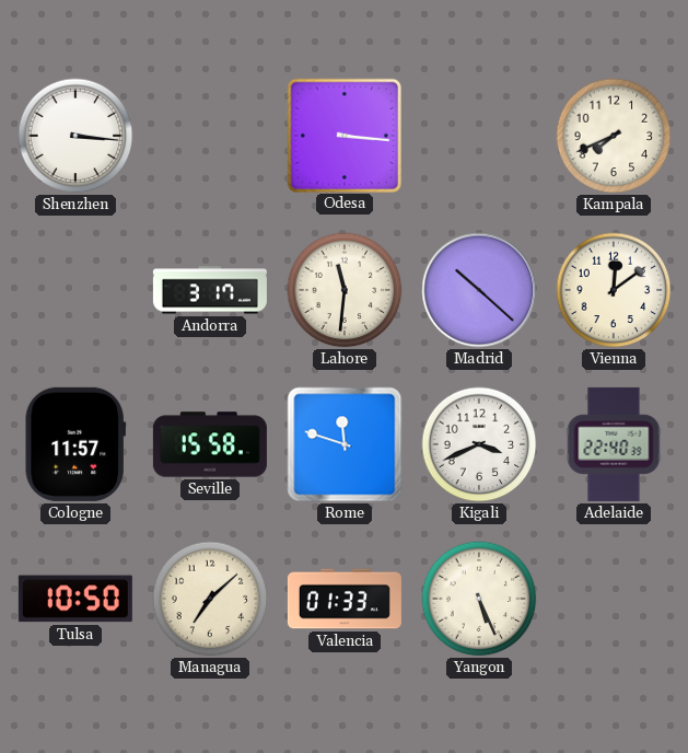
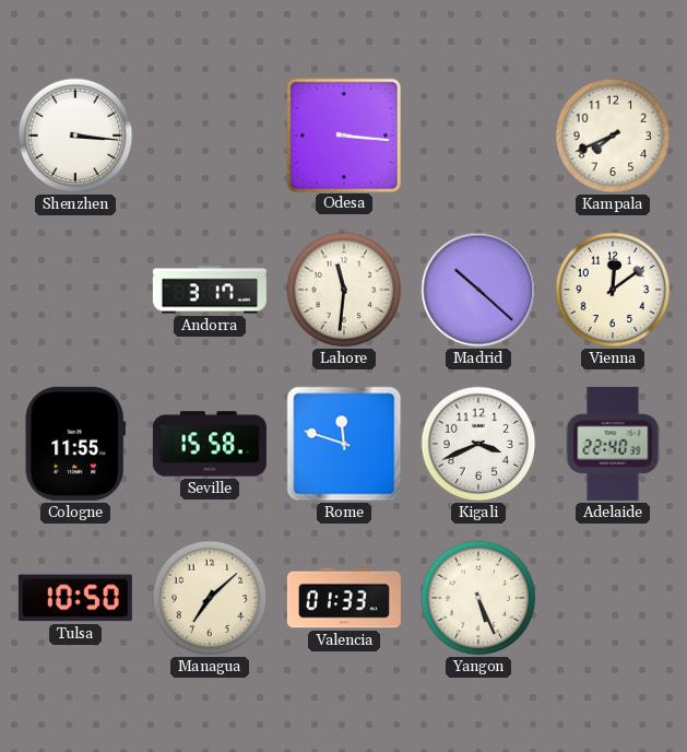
Cologne: 11:57 -> 11:55 (75, 444)
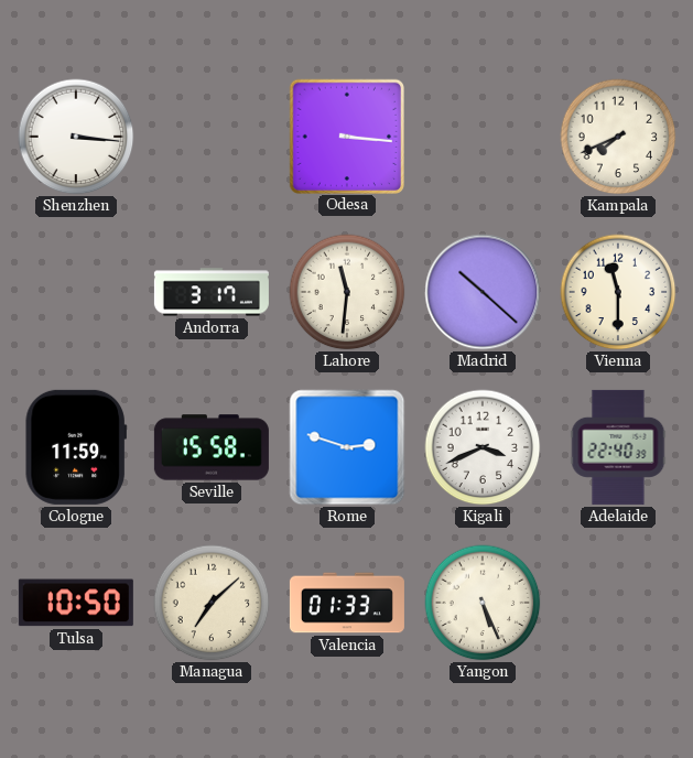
Vienna: 12:09 -> 11:30 (618, 292)
Cologne: 11:55 -> 11:59 (76, 447)
Rome: 11:48 -> 2:48 (347, 447)
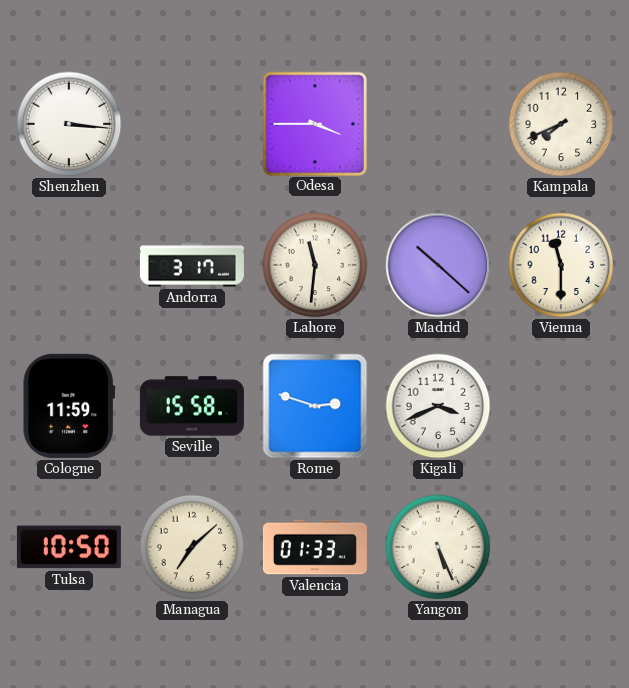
Odesa: 3:16 -> 3:45 (314, 123)
Adelaide: 22:40 -> none (618, 447)
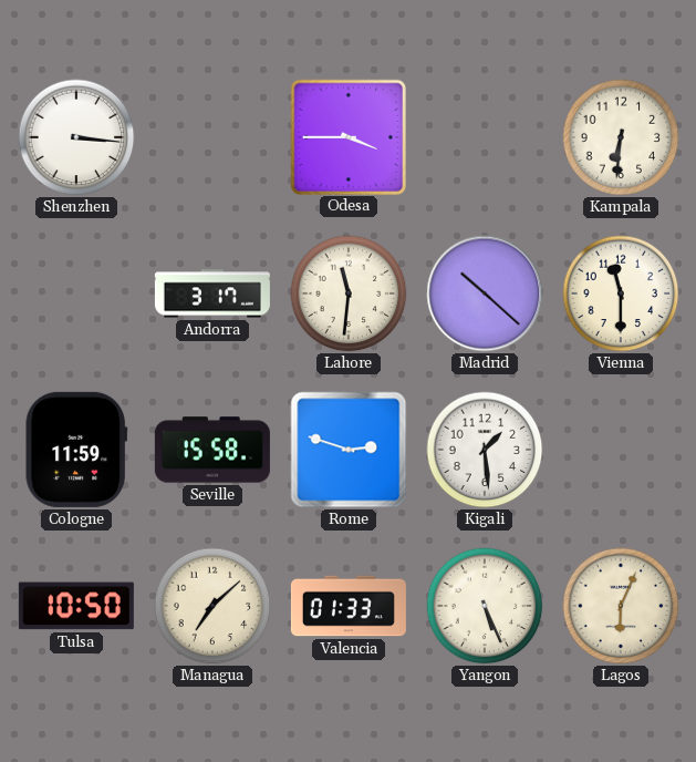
Kampala: 7:41 -> 6:31 (621, 137)
Kigali: 3:41 -> 1:29 (485, 450)
Lagos: none -> 6:04 (621, 606)
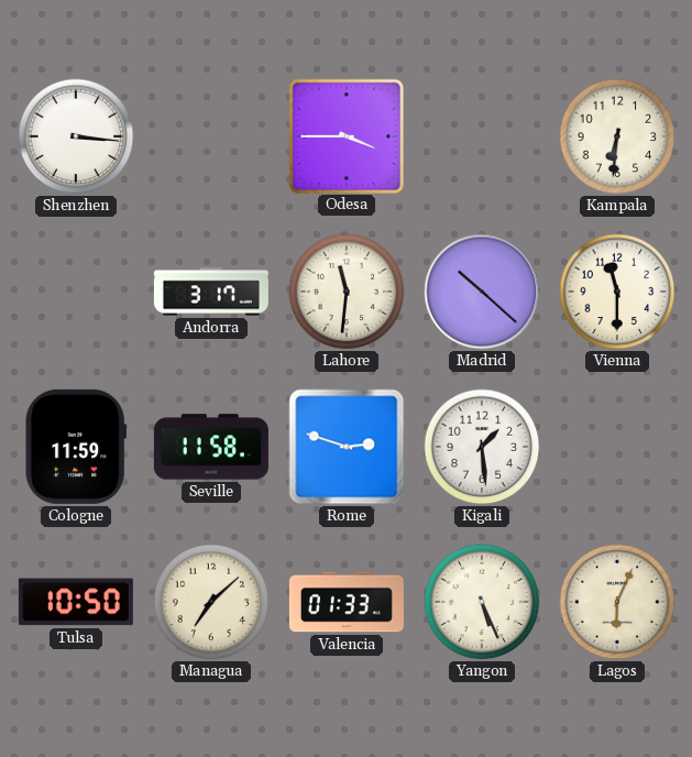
Seville: 15:58 -> 11:58 (211, 447)
